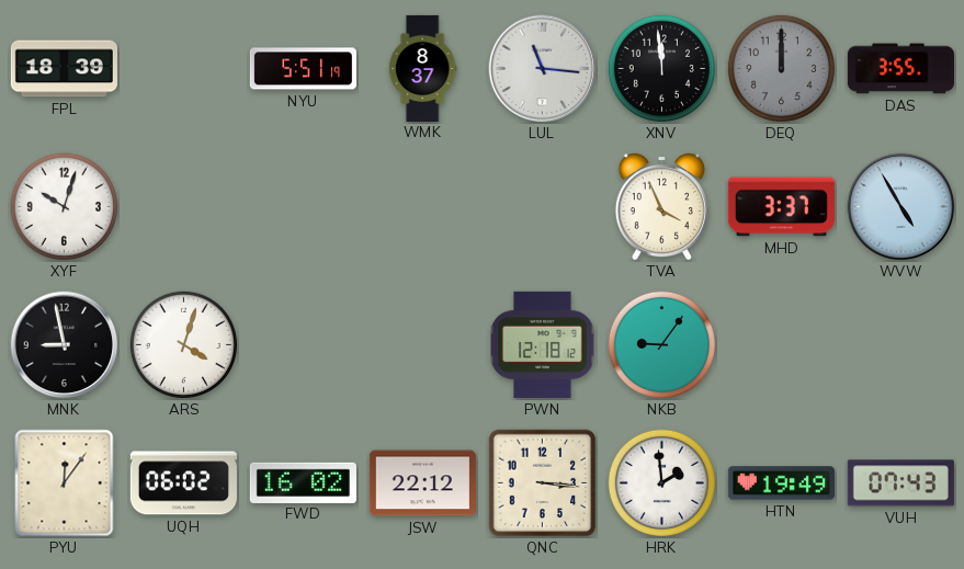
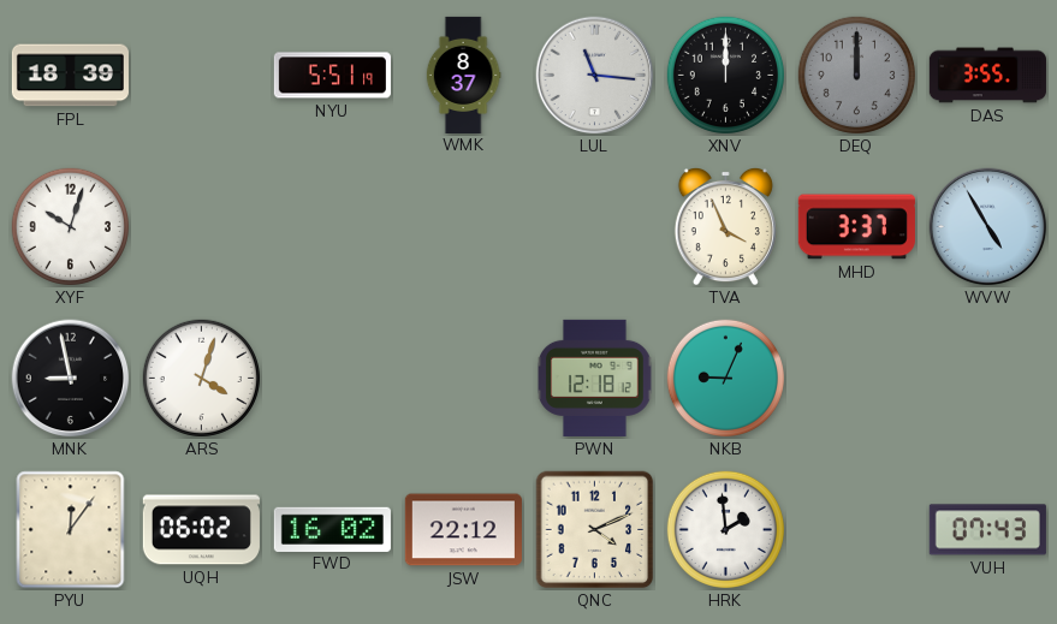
XNV: 11:59 -> 12:00 (725, 75)
NKB: 9:06 -> 9:04 (725, 378)
QNC: 3:16 -> 4:11 (595, 530)
HTN: 19:49 -> none (781, 483)
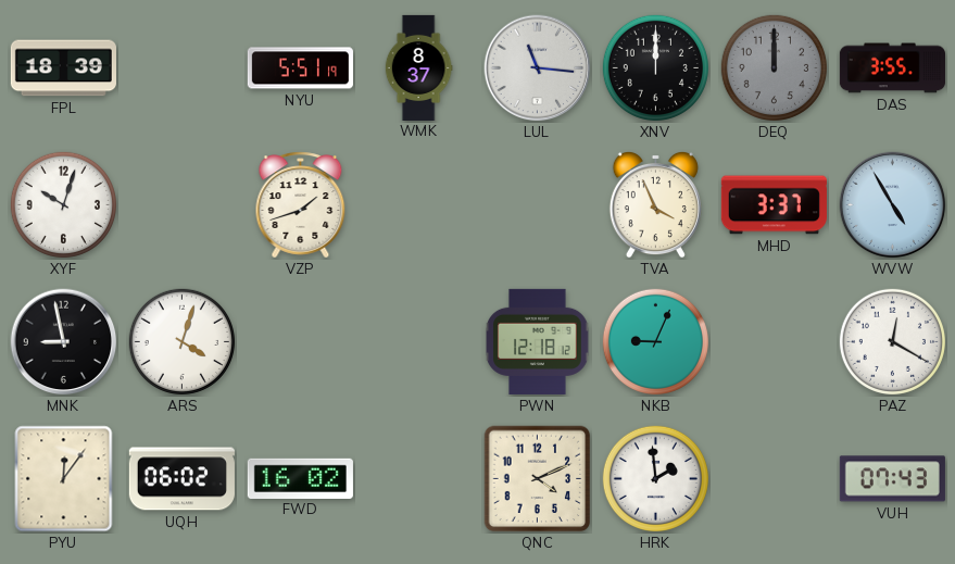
VZP: none -> 1:42 (301, 205)
PAZ: none -> 12:20 (892, 341)
JSW: 22:12 -> none (463, 530)
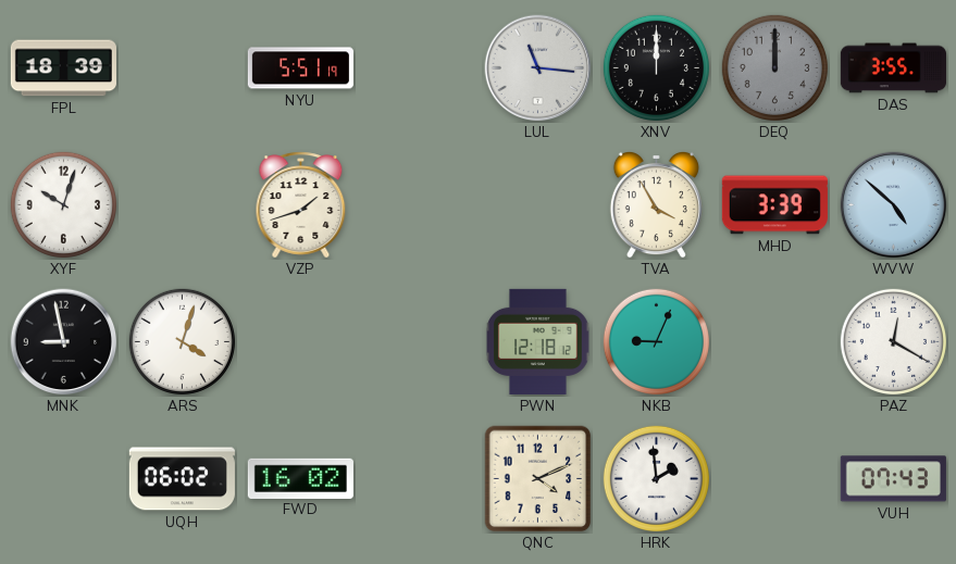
WMK: 8:37 -> none (418, 67)
TVA: 3:56 -> 3:55 (656, 204)
MHD: 3:37 -> 3:39 (774, 205)
WVW: 4:55 -> 4:52 (894, 205)
PYU: 12:06 -> none (64, 479)
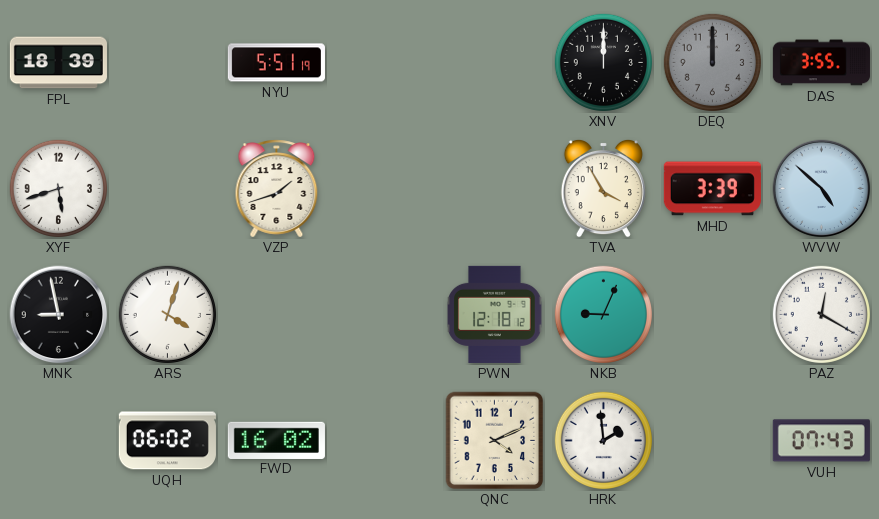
LUL: 11:16 -> none (538, 68)
XYF: 10:03 -> 5:42 (58, 188)
